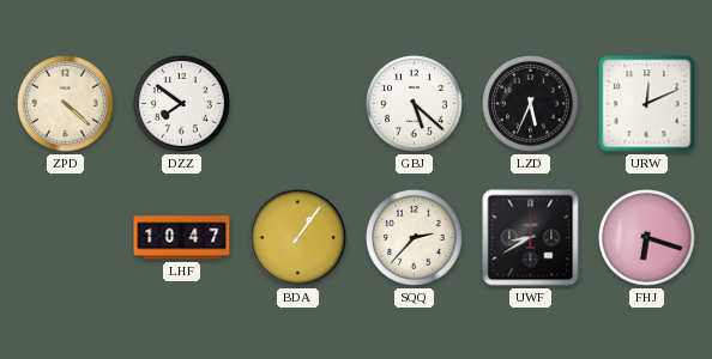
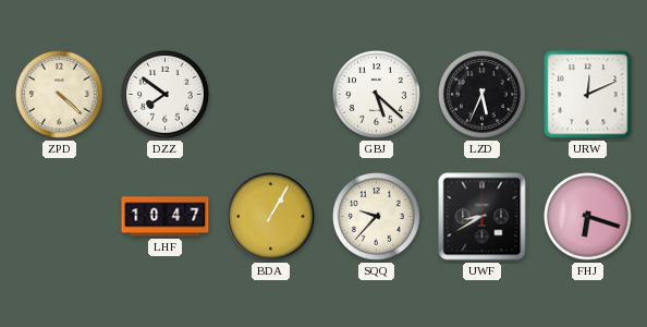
BDA: 1:06 -> 1:05 (271, 217)
SQQ: 2:37 -> 9:37 (377, 217)
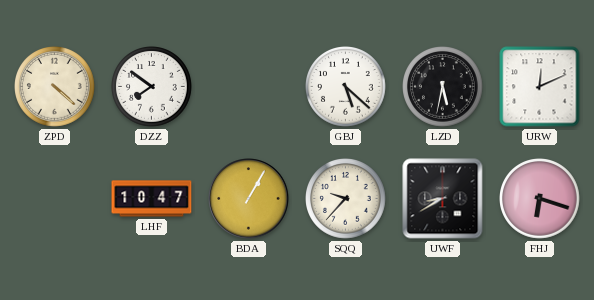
LZD: 5:34 -> 5:32 (443, 87)
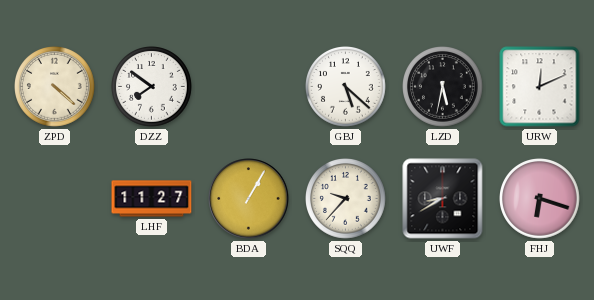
LHF: 10:47 -> 11:27 (152, 199)
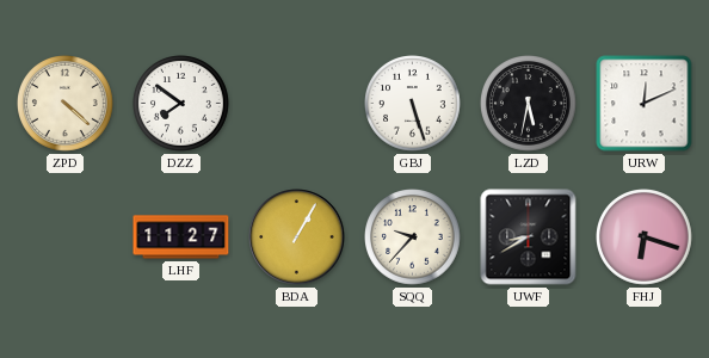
GBJ: 5:22 -> 5:27 (413, 104)
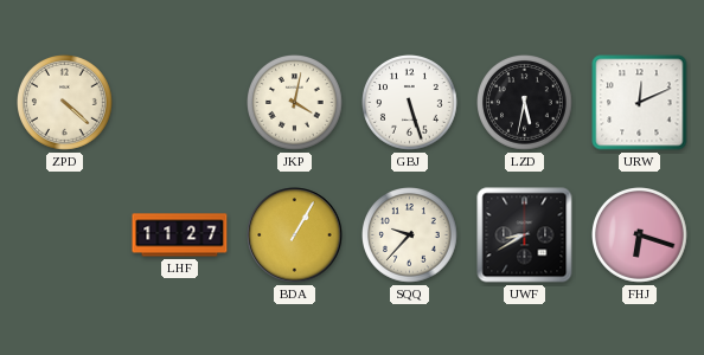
DZZ: 7:51 -> none (181, 104)
JKP: none -> 4:02 (295, 103)
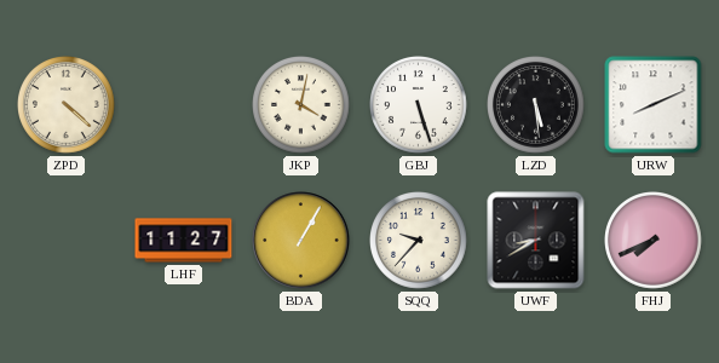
LZD: 5:32 -> 5:29 (536, 105)
URW: 12:11 -> 8:11 (654, 105)
FHJ: 6:18 -> 7:41 (654, 241)
